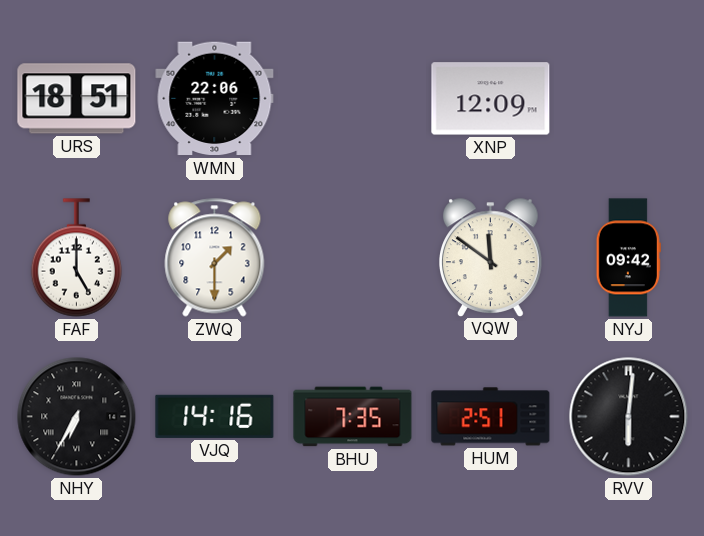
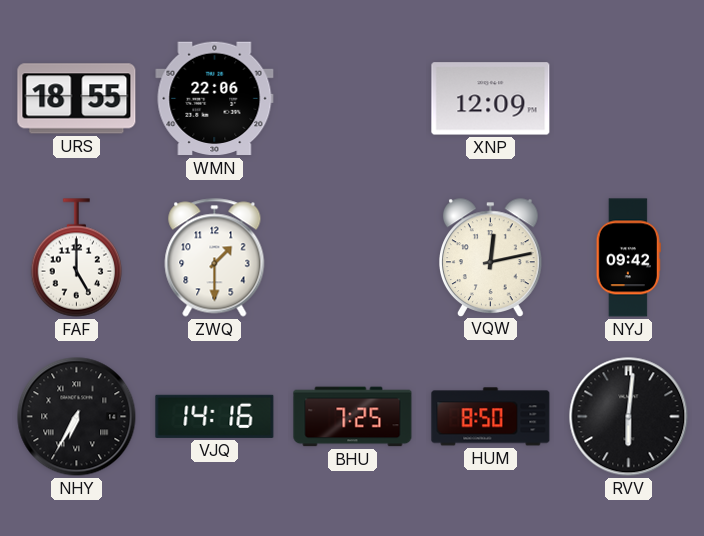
URS: 18:51 -> 18:55 (77, 99)
VQW: 11:51 -> 12:13 (491, 257)
BHU: 7:35 -> 7:25 (353, 417)
HUM: 2:51 -> 8:50 (491, 417)
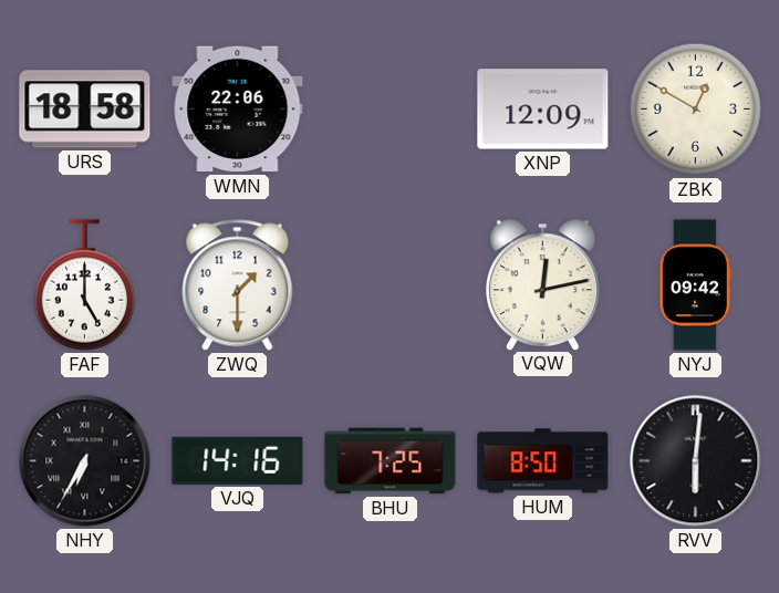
URS: 18:55 -> 18:58 (85, 110)
ZBK: none -> 12:50 (696, 110)
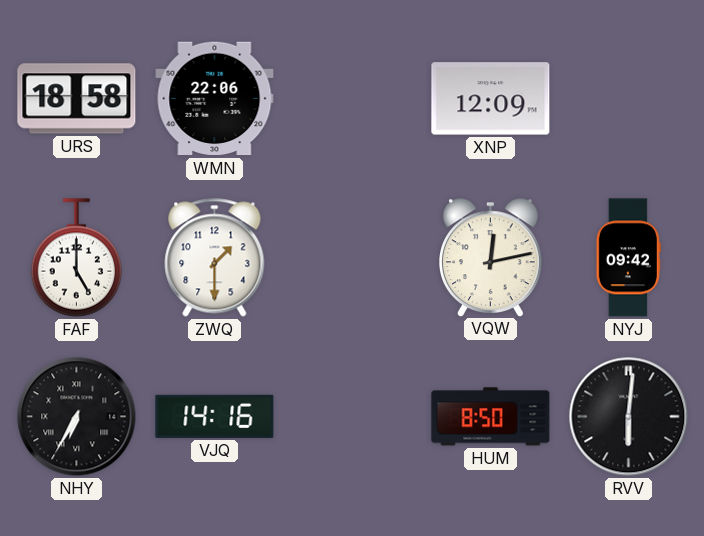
ZBK: 12:50 -> none (696, 110)
BHU: 7:25 -> none (391, 461)
